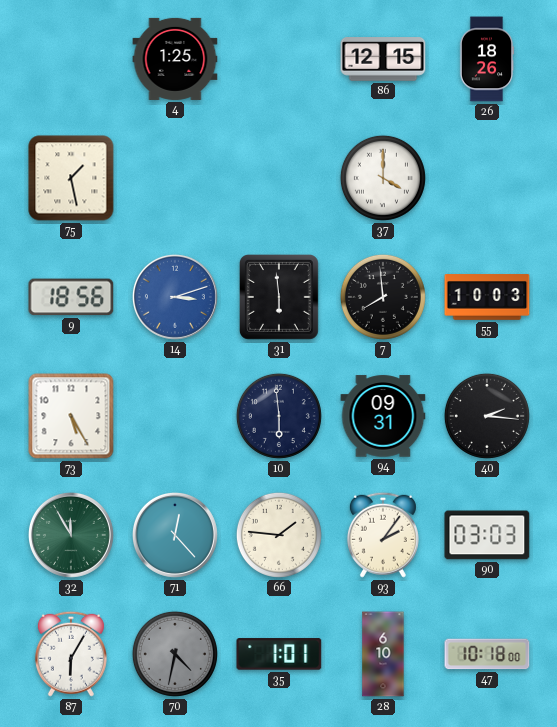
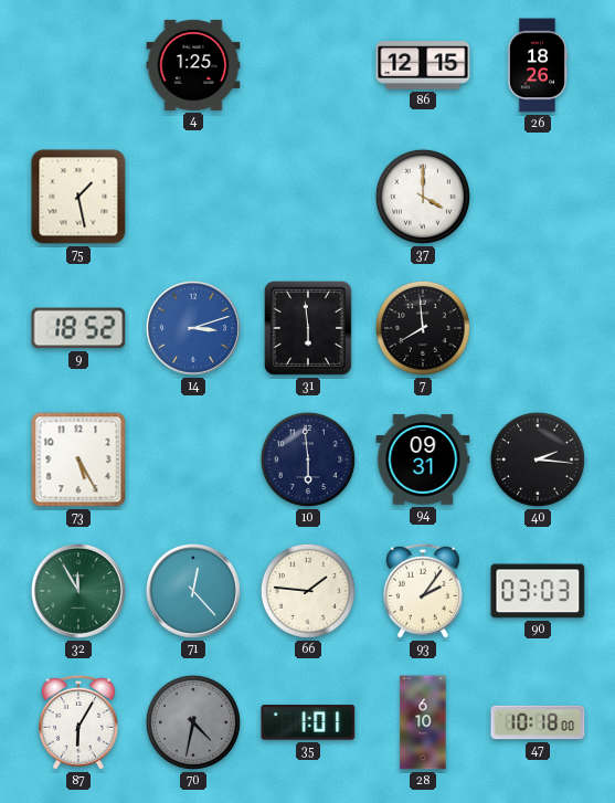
9: 18:56 -> 18:52 (78, 328)
55: 10:03 -> none (487, 297)
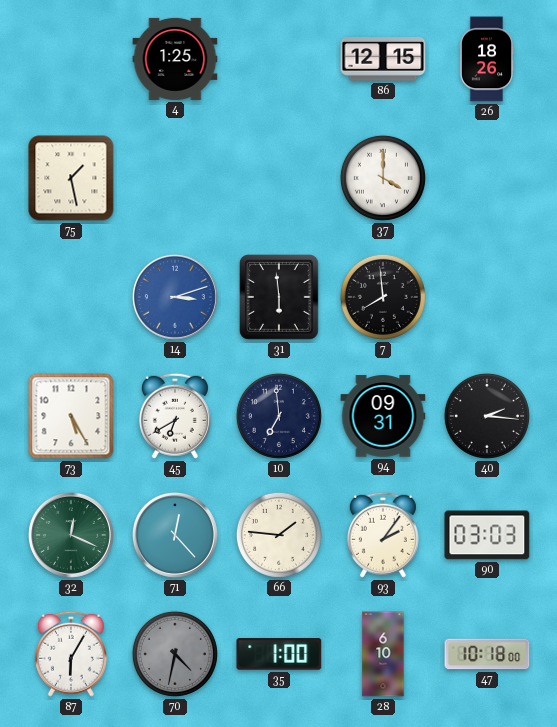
9: 18:52 -> none (78, 328)
45: none -> 6:40 (175, 416)
10: 5:59 -> 6:59 (279, 416)
32: 11:55 -> 12:19 (71, 535)
35: 1:01 -> 1:00 (279, 654)
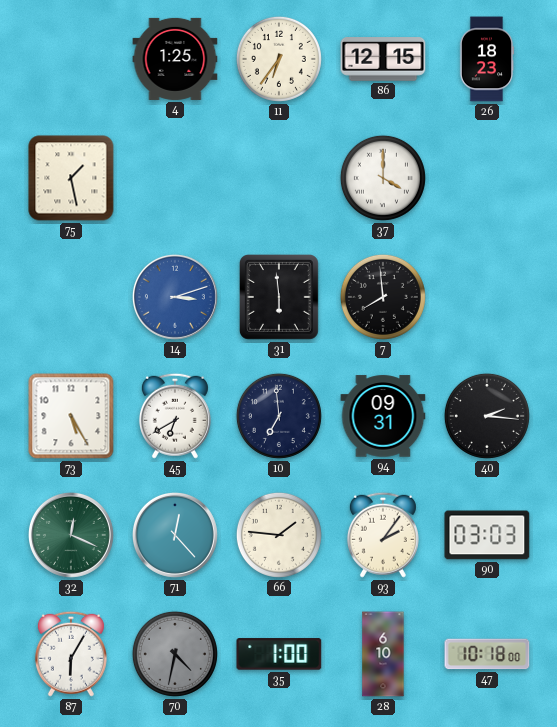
11: none -> 6:36 (279, 59)
26: 18:26 -> 18:23 (487, 59)
